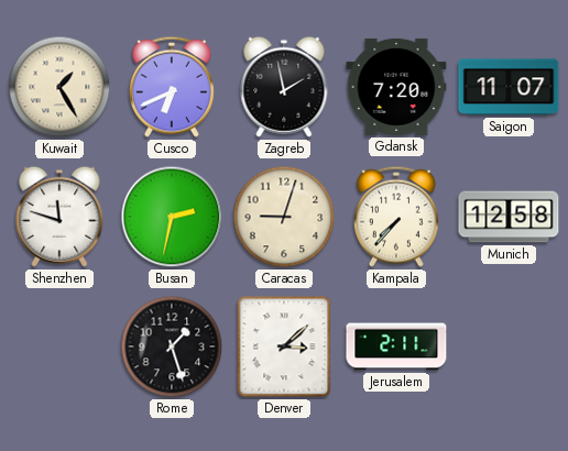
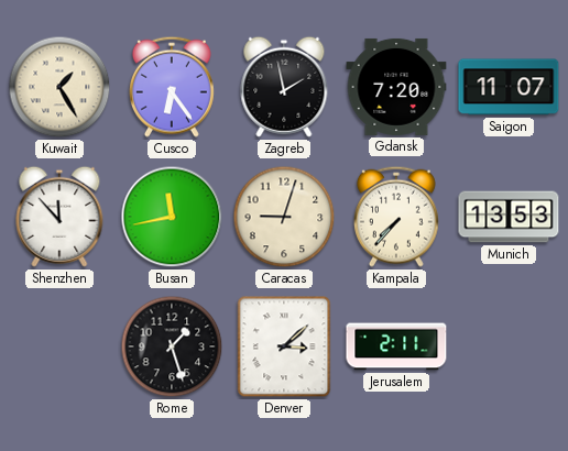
Cusco: 6:41 -> 6:24 (172, 87)
Shenzhen: 11:48 -> 11:53 (59, 217)
Busan: 2:32 -> 11:43 (172, 217)
Munich: 12:58 -> 13:53 (509, 217)
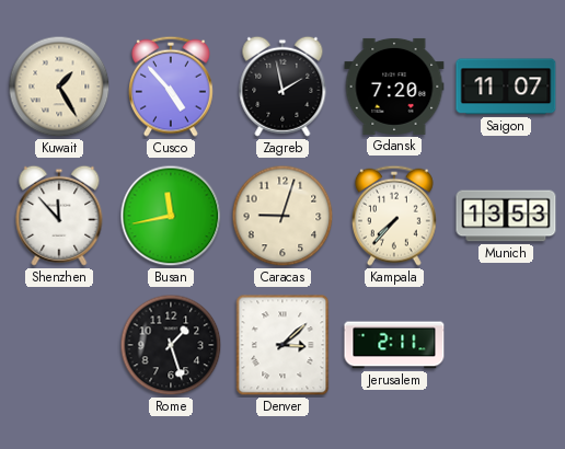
Cusco: 6:24 -> 4:53 (171, 87)
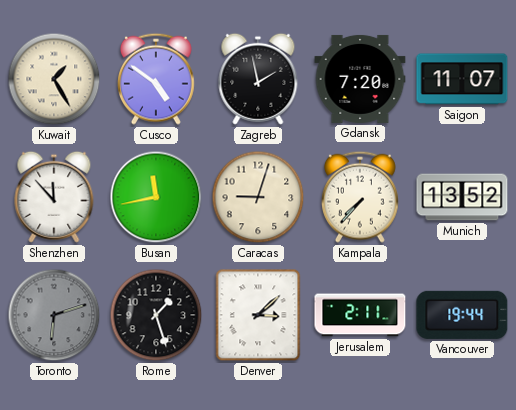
Cusco: 4:53 -> 4:51 (156, 79)
Munich: 13:53 -> 13:52 (462, 197)
Toronto: none -> 6:12 (54, 315)
Vancouver: none -> 19:44 (462, 315)
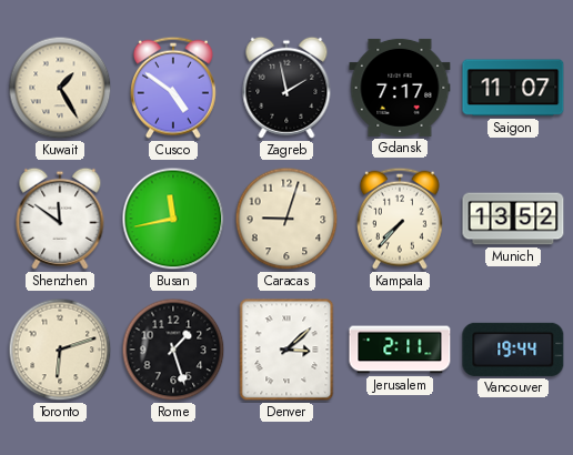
Gdansk: 7:20 -> 7:17 (400, 88)
Shenzhen: 11:53 -> 11:51 (60, 219)
Toronto dial: grey -> cream (60, 350)
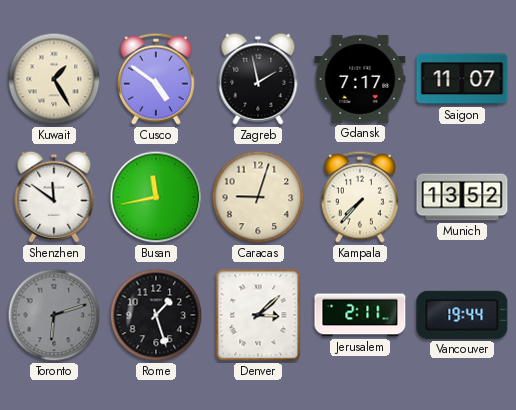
Toronto dial: cream -> grey (54, 315)
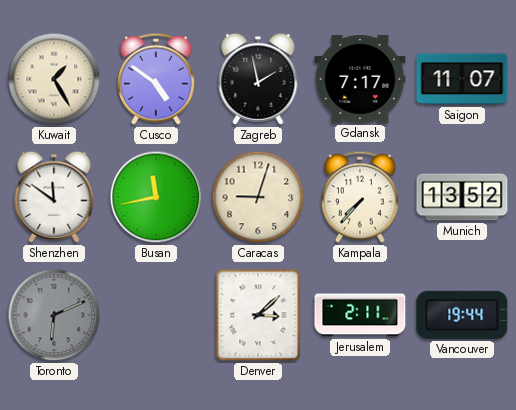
Toronto: 6:12 -> 6:11 (54, 315)
Rome: 1:27 -> none (156, 315)
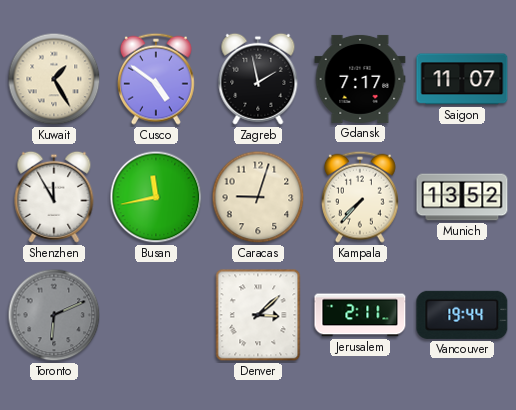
Shenzhen: 11:51 -> 11:55 (54, 197)
